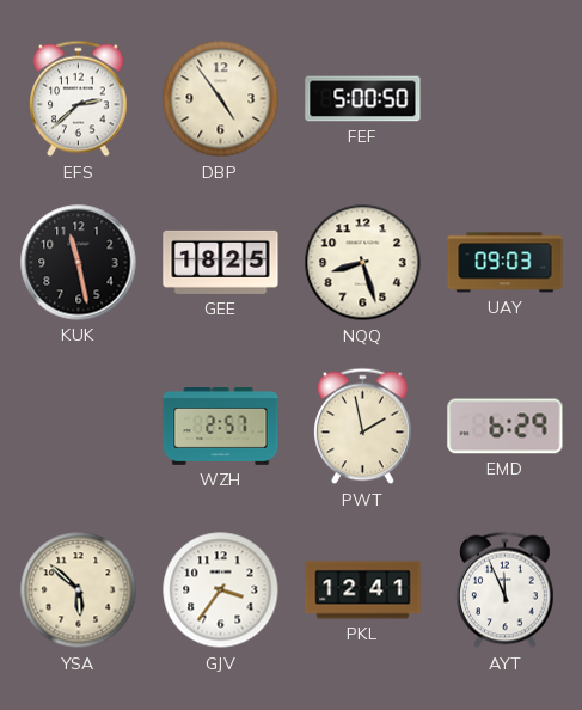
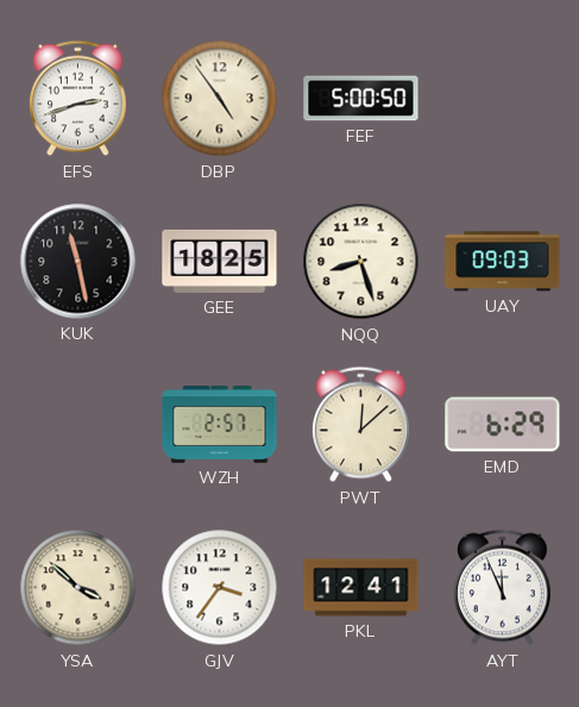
EFS: 2:38 -> 2:42 (78, 99)
PWT: 1:58 -> 12:08 (361, 425)
YSA: 5:52 -> 3:52 (78, 588)
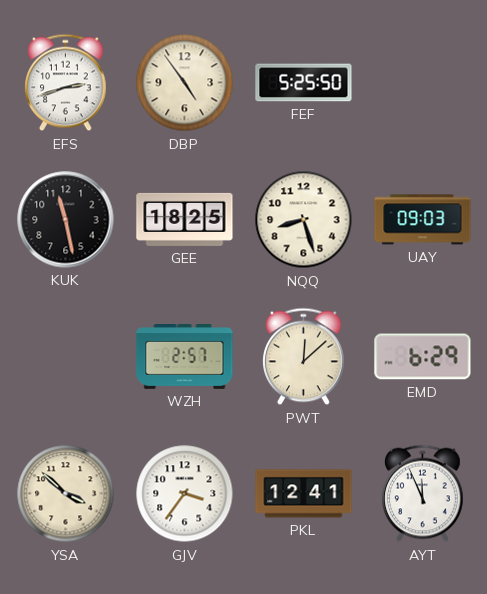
FEF: 5:00 -> 5:25 (304, 83)
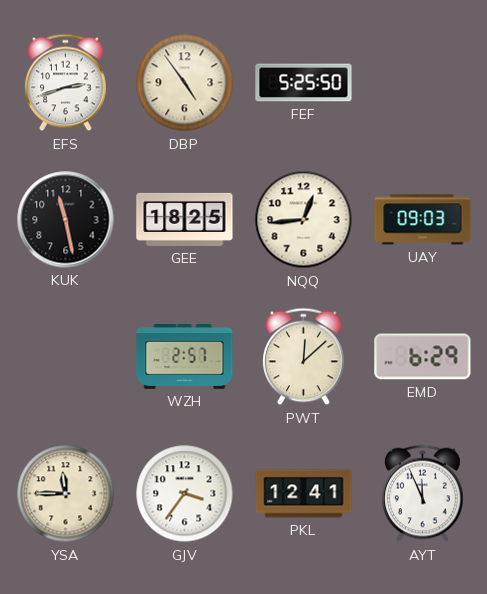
NQQ: 8:27 -> 12:44 (304, 220)
YSA: 3:52 -> 11:45 (66, 494)
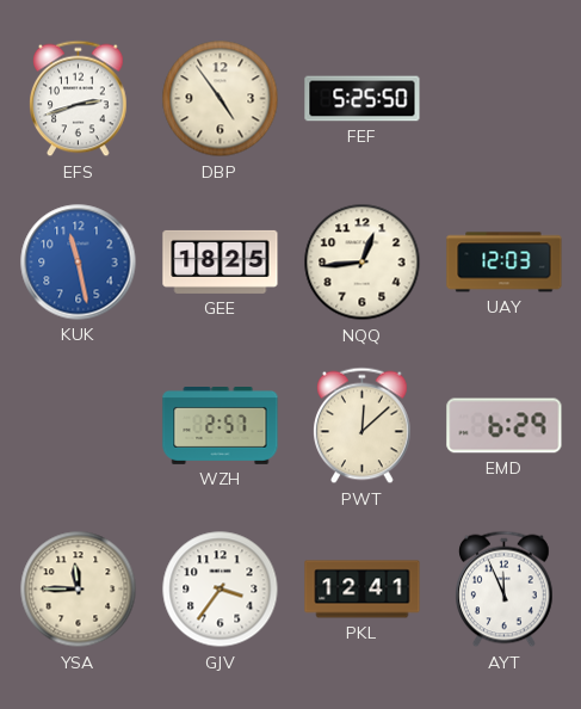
KUK dial: black -> blue (79, 263)
UAY: 09:03 -> 12:03 (505, 263)
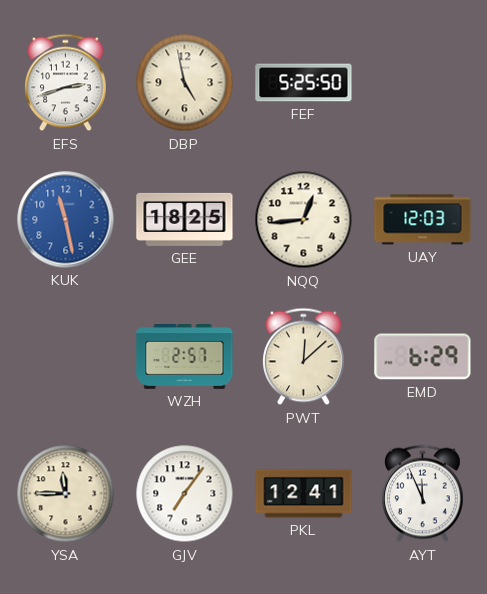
DBP: 4:54 -> 4:58 (185, 83)
GJV: 3:36 -> 7:06 (185, 494)
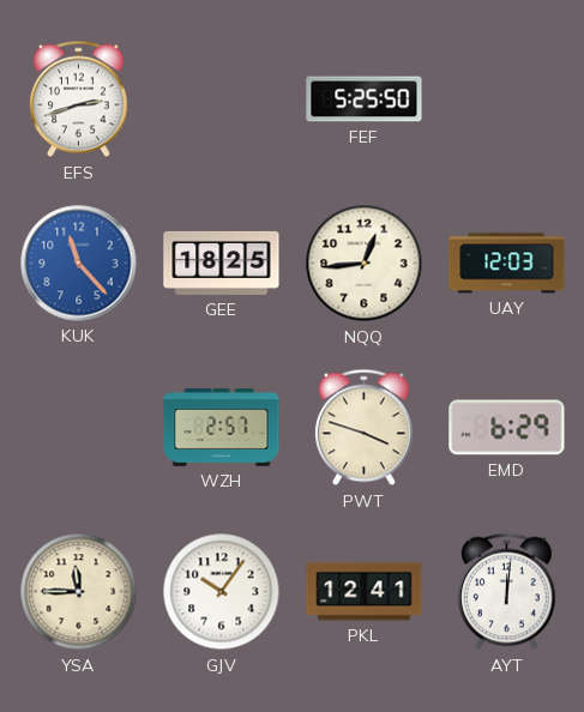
DBP: 4:58 -> none (185, 83)
KUK: 11:28 -> 11:23 (79, 264)
PWT: 12:08 -> 3:48 (365, 428)
GJV: 7:06 -> 10:06 (222, 592)
AYT: 11:56 -> 12:01 (507, 592)
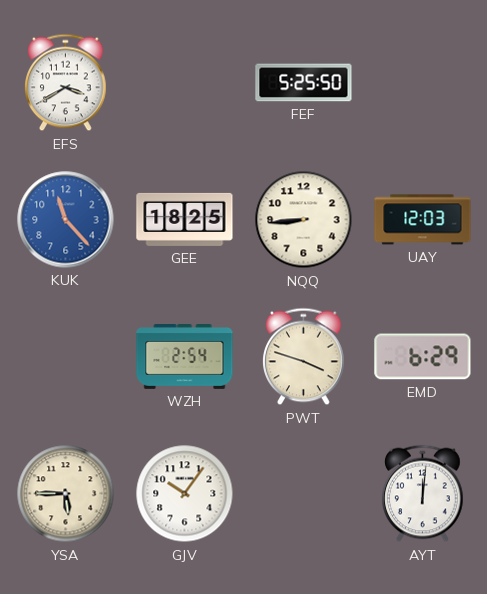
EFS: 2:42 -> 3:40 (66, 83)
NQQ: 12:44 -> 8:44 (304, 220)
WZH: 2:57 -> 2:54 (185, 357)
YSA: 11:45 -> 5:45 (66, 494)
PKL: 12:41 -> none (365, 592)
